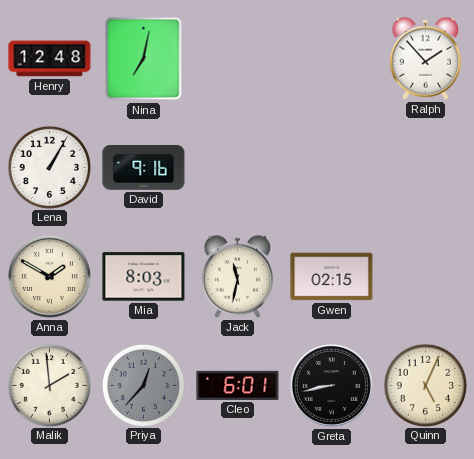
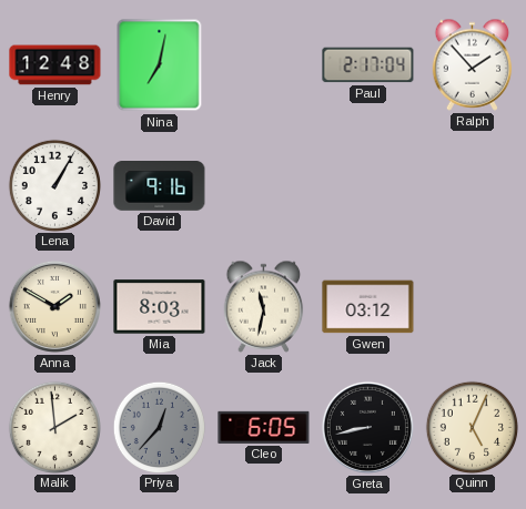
Paul: none -> 2:17 (368, 65)
Gwen: 02:15 -> 03:12 (368, 307)
Cleo: 6:01 -> 6:05 (264, 427)
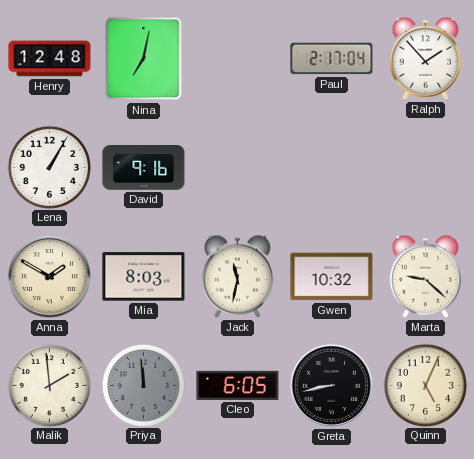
Gwen: 03:12 -> 10:32 (332, 277)
Marta: none -> 9:22 (426, 276)
Priya: 12:37 -> 11:59 (143, 385)
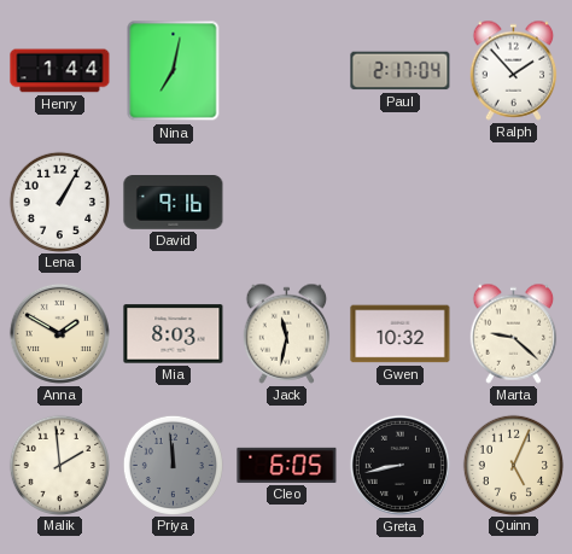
Henry: 12:48 -> 1:44 (60, 71)
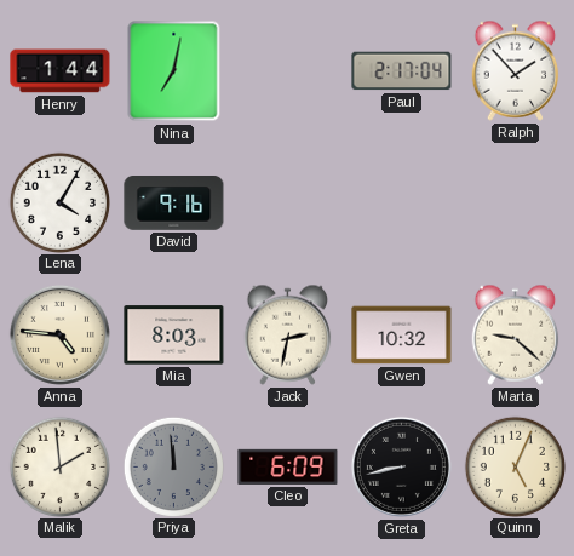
Lena: 1:05 -> 4:05 (59, 202)
Anna: 1:50 -> 4:46 (59, 334)
Jack: 11:32 -> 2:32 (288, 334)
Cleo: 6:05 -> 6:09 (288, 466)
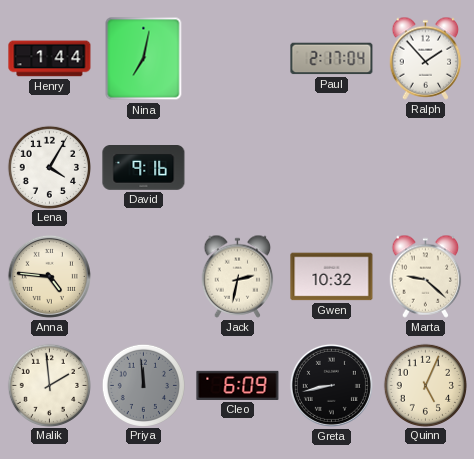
Mia: 8:03 -> none (174, 336)
